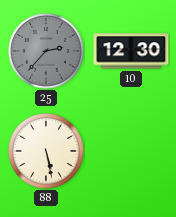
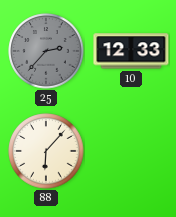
10: 12:30 -> 12:33 (131, 51)
88: 5:28 -> 6:07 (46, 151)
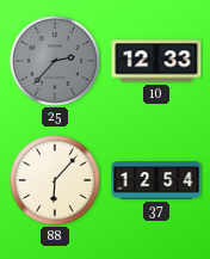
37: none -> 12:54 (156, 180)
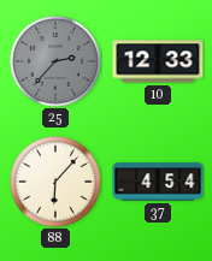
37: 12:54 -> 4:54 (158, 182)
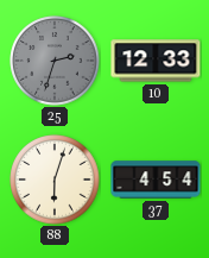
25: 2:37 -> 2:33 (55, 61)
88: 6:07 -> 6:03 (55, 180)
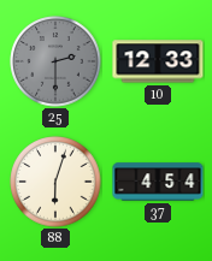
25: 2:33 -> 2:30 (55, 61)
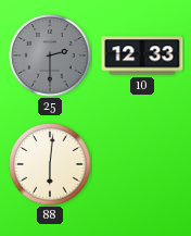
88: 6:03 -> 6:01 (50, 164)
37: 4:54 -> none (158, 182)
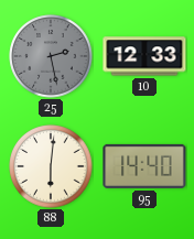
25: 2:30 -> 2:28 (51, 56)
95: none -> 14:40 (144, 166)
